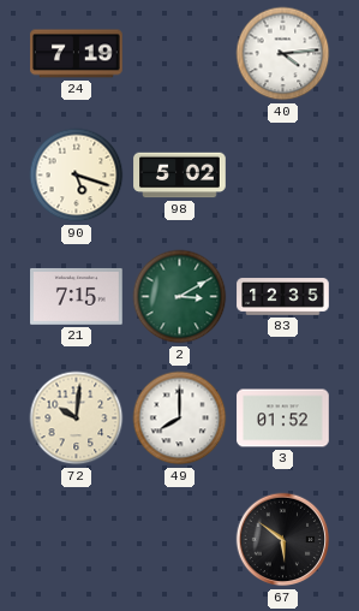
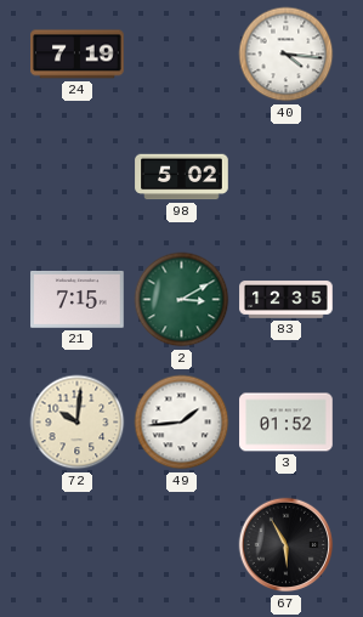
40: 4:14 -> 4:16 (287, 55)
90: 5:18 -> none (77, 176)
49: 8:00 -> 1:44 (182, 423)
67: 5:51 -> 5:55 (287, 545)
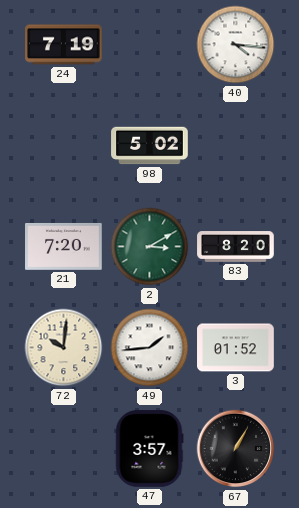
21: 7:15 -> 7:20 (64, 246)
83: 12:35 -> 8:20 (236, 247)
47: none -> 3:57 (149, 449)
67: 5:55 -> 1:05 (236, 449)
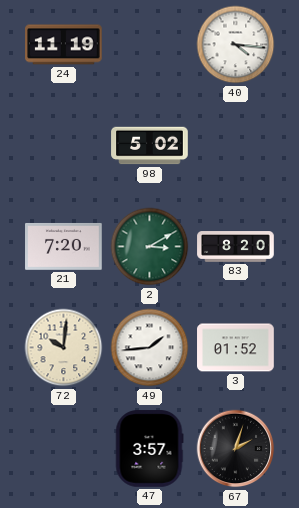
24: 7:19 -> 11:19 (64, 45)
67: 1:05 -> 2:03 (236, 449)
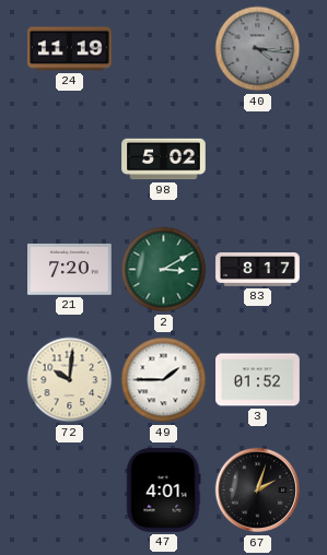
40 dial: white -> grey (258, 49)
83: 8:20 -> 8:17 (258, 270)
49: 1:44 -> 1:45 (164, 380)
47: 3:57 -> 4:01 (163, 491)
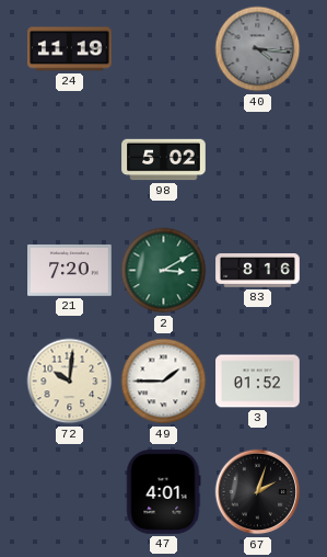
83: 8:17 -> 8:16 (258, 271)
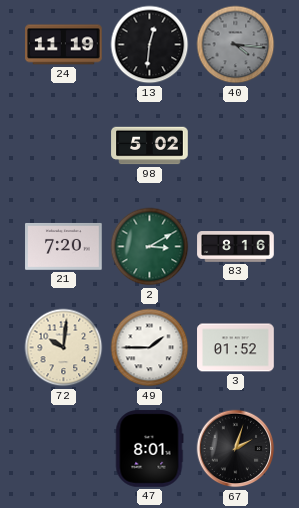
13: none -> 12:31 (150, 45)
47: 4:01 -> 8:01 (149, 449)
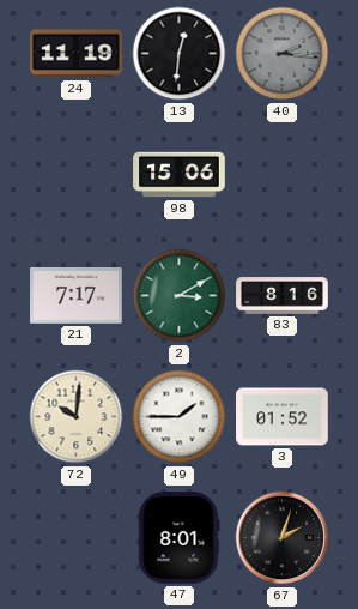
40: 4:16 -> 2:16 (283, 54)
98: 5:02 -> 15:06 (180, 175)
21: 7:20 -> 7:17 (77, 295)
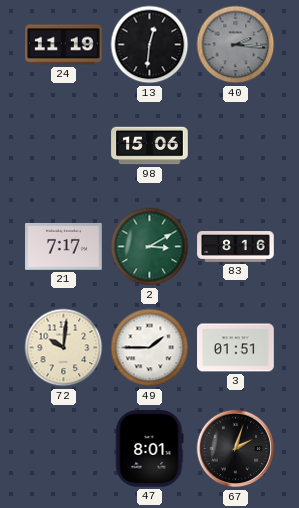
3: 01:52 -> 01:51 (236, 348)
